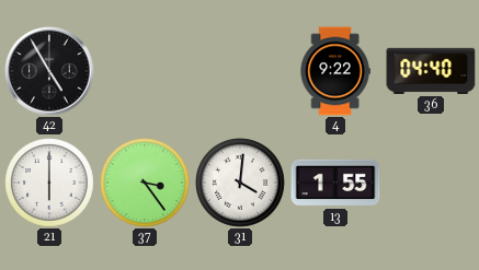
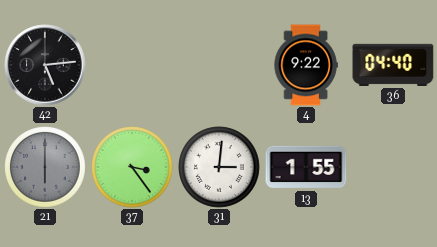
42: 4:55 -> 5:14 (45, 65)
21 dial: white -> grey (45, 167)
31: 4:01 -> 3:01 (219, 167)
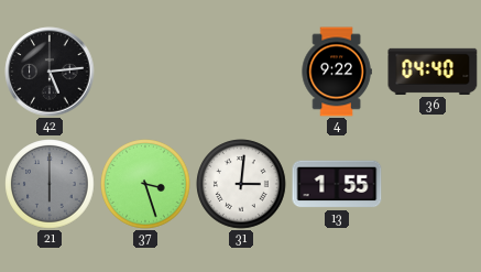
37: 3:24 -> 3:27 (145, 184)
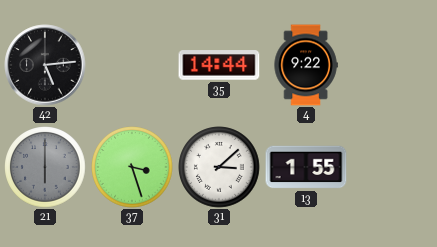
35: none -> 14:44 (219, 65)
36: 04:40 -> none (433, 72)
31: 3:01 -> 3:08 (219, 167)
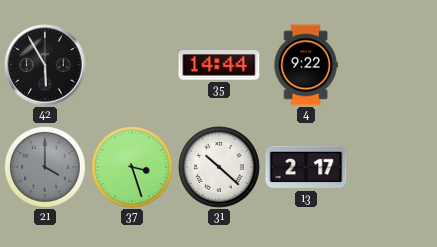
42: 5:14 -> 5:55 (45, 65)
21: 6:00 -> 4:00 (45, 167)
31: 3:08 -> 10:22 (219, 167)
13: 1:55 -> 2:17 (306, 167)
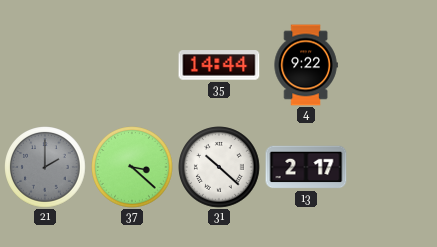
42: 5:55 -> none (45, 65)
21: 4:00 -> 2:00 (45, 167)
37: 3:27 -> 3:22 (132, 167)
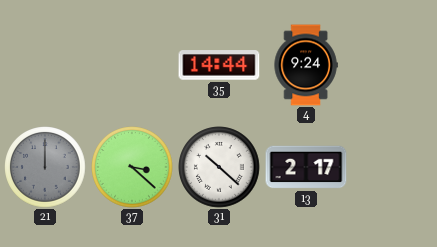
4: 9:22 -> 9:24 (306, 65)
21: 2:00 -> 12:00 (45, 167)
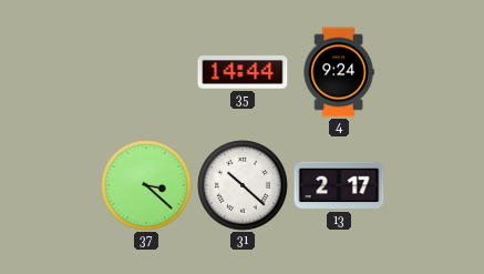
21: 12:00 -> none (45, 167)
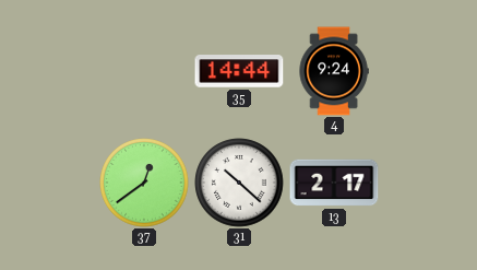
37: 3:22 -> 12:39 (144, 183)
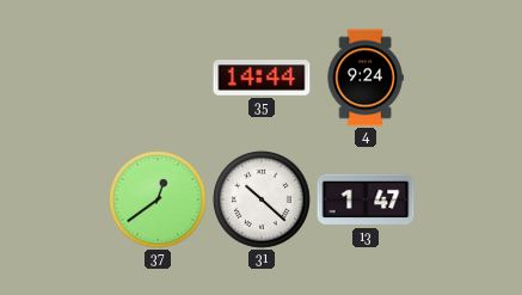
13: 2:17 -> 1:47 (366, 199)
